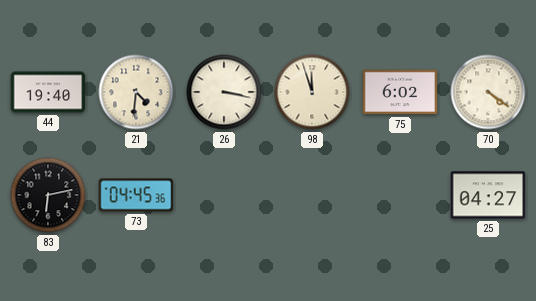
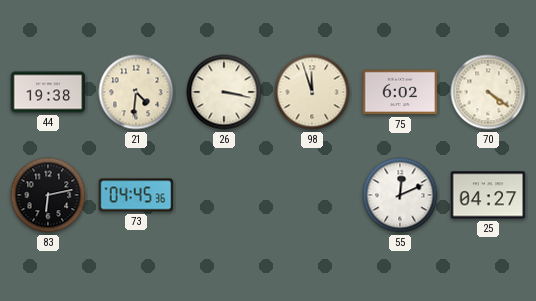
44: 19:40 -> 19:38 (48, 92)
55: none -> 12:11 (400, 195)
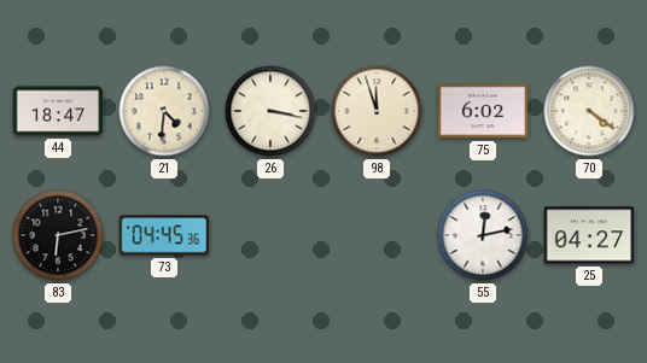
44: 19:38 -> 18:47 (58, 111)
55: 12:11 -> 12:13 (483, 235)
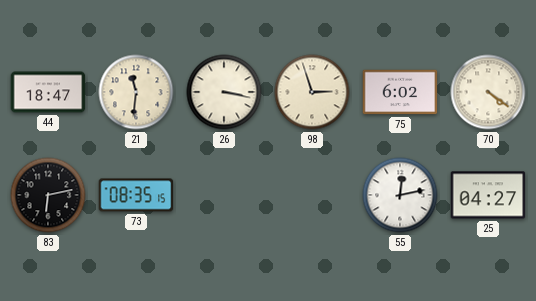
21: 4:31 -> 11:31 (136, 92)
98: 11:57 -> 2:57 (312, 92)
73: 04:45 -> 08:35 (136, 195)
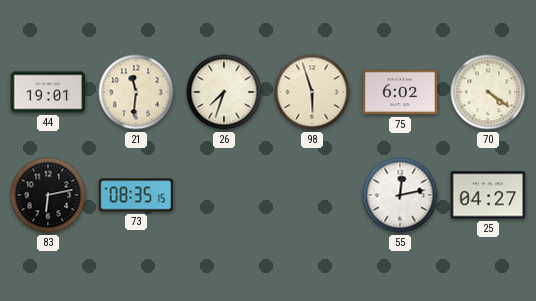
44: 18:47 -> 19:01 (48, 92)
26: 3:17 -> 7:33 (224, 92)
98: 2:57 -> 5:57 (312, 92)
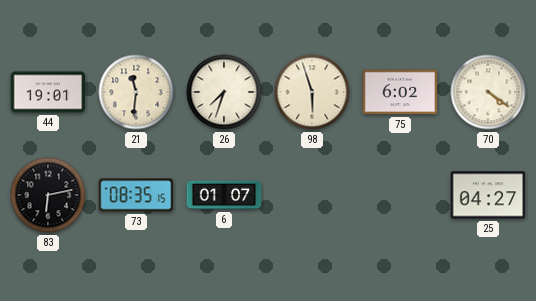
6: none -> 01:07 (224, 195)
55: 12:13 -> none (400, 195)
